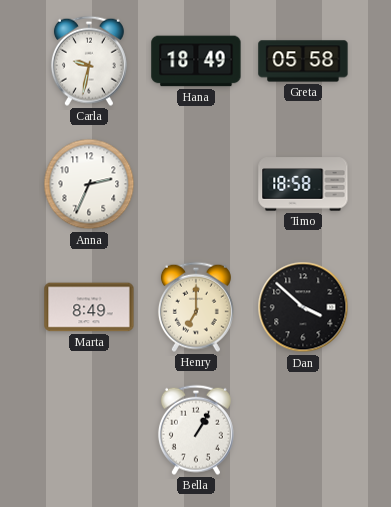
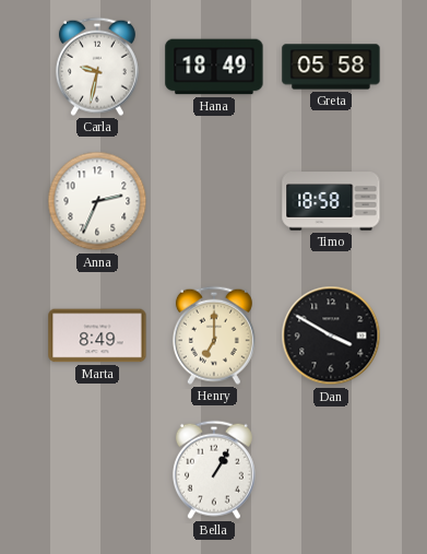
Dan: 3:52 -> 3:50 (331, 335)
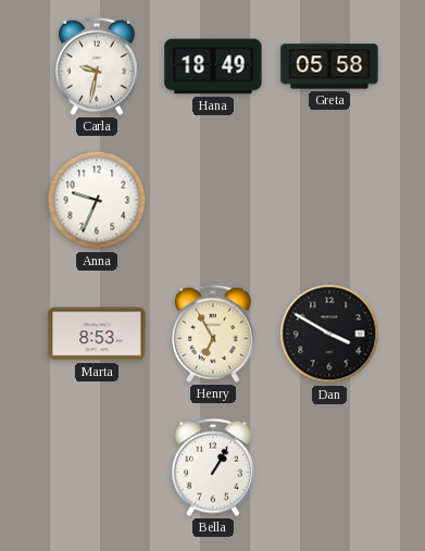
Anna: 2:34 -> 9:34 (97, 200)
Timo: 18:58 -> none (331, 201)
Marta: 8:49 -> 8:53 (97, 334)
Henry: 7:00 -> 6:55 (213, 334)
